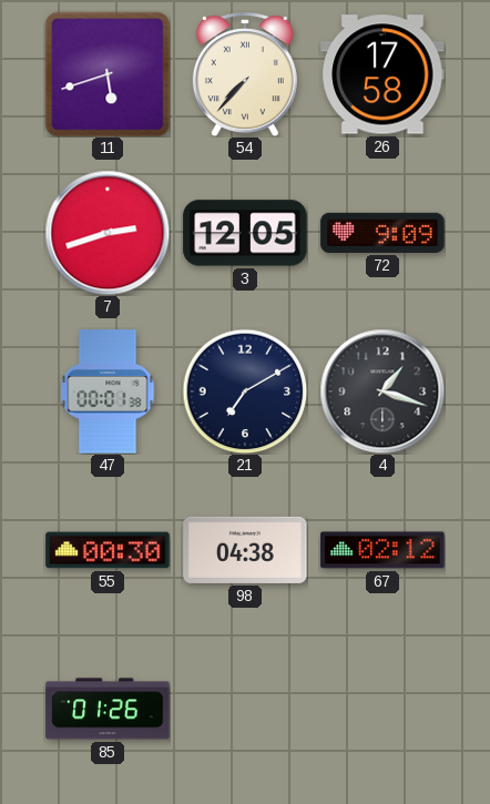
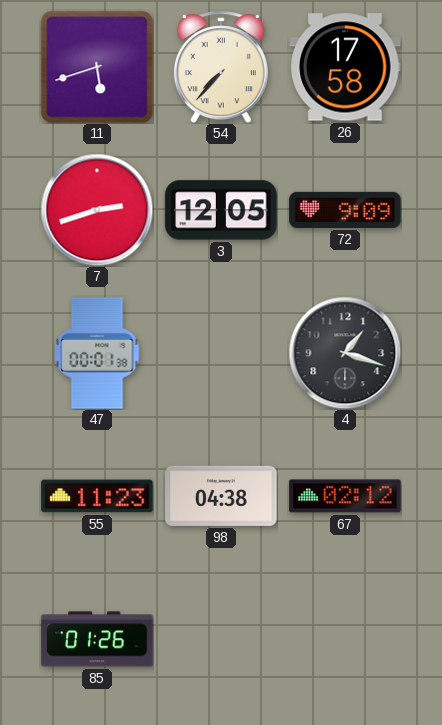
21: 7:10 -> none (245, 391)
55: 00:30 -> 11:23 (97, 496)
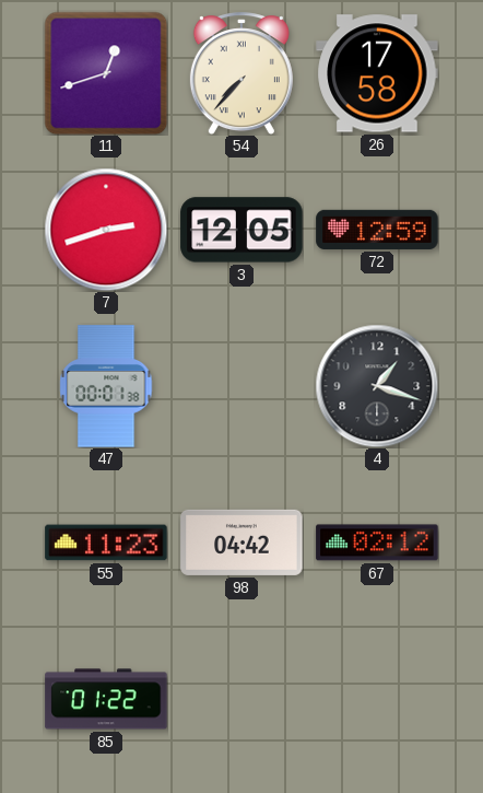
11: 5:42 -> 12:42 (106, 73)
72: 9:09 -> 12:59 (377, 230)
98: 04:38 -> 04:42 (241, 543)
85: 01:26 -> 01:22 (106, 699)
